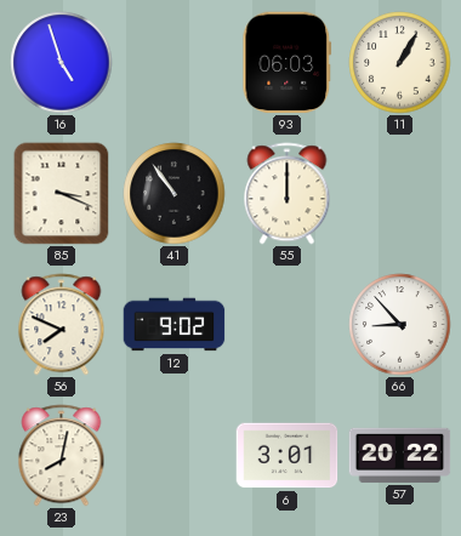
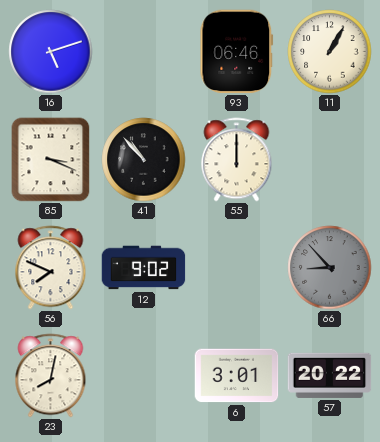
16: 4:57 -> 5:12 (51, 52)
93: 06:03 -> 06:46 (237, 52)
41: 10:54 -> 10:53 (144, 160)
66 dial: white -> grey (330, 268)
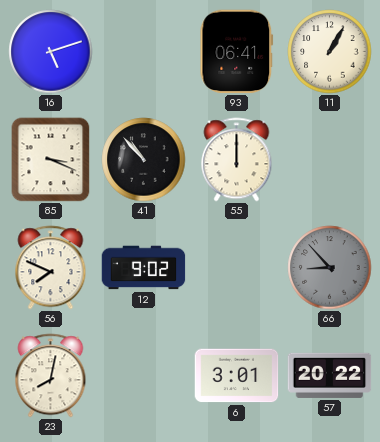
93: 06:46 -> 06:41 (237, 52)
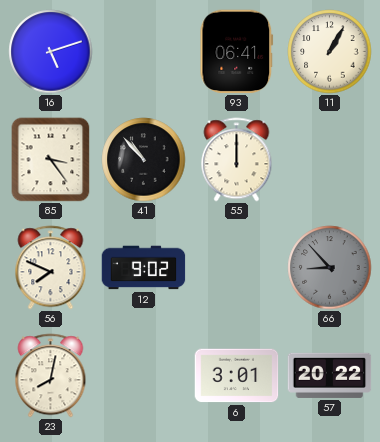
85: 3:19 -> 3:24 (51, 160)
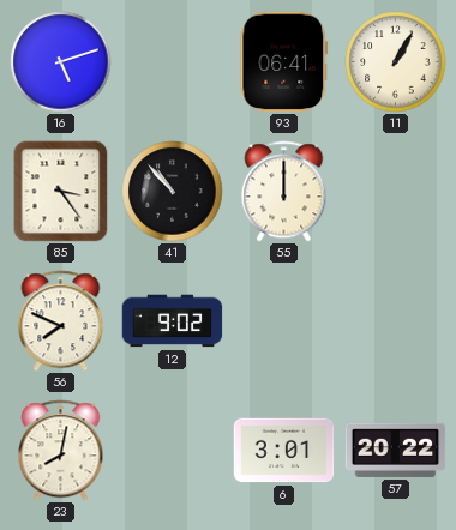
66: 8:53 -> none (330, 268)
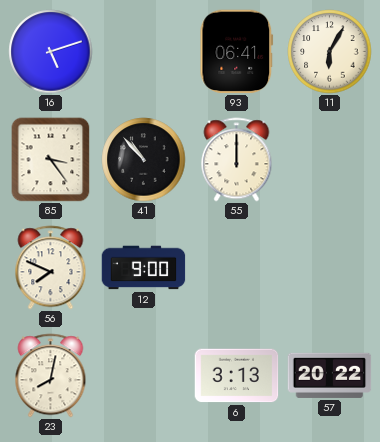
11: 1:05 -> 6:05 (330, 52)
12: 9:02 -> 9:00 (144, 268)
6: 3:01 -> 3:13 (237, 376)
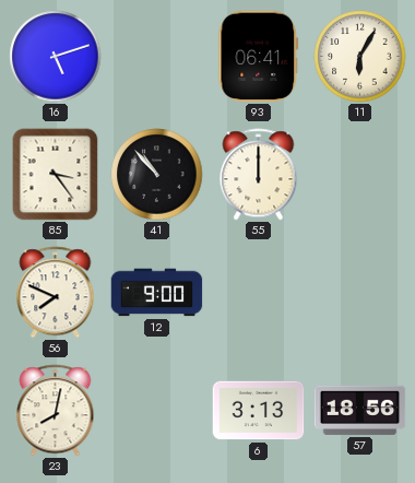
57: 20:22 -> 18:56 (360, 410)
